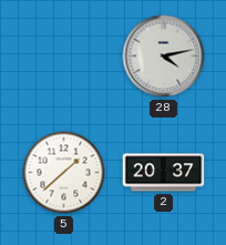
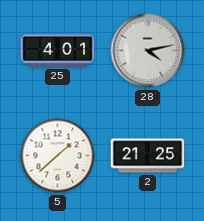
25: none -> 4:01 (58, 51)
2: 20:37 -> 21:25 (148, 156)
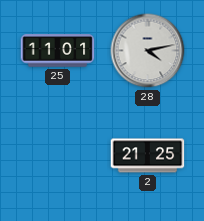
25: 4:01 -> 11:01 (58, 51)
5: 1:38 -> none (58, 156)
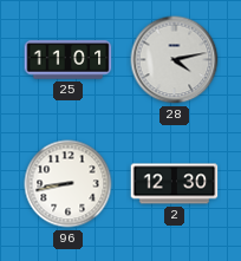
96: none -> 8:43 (69, 184)
2: 21:25 -> 12:30 (175, 184)
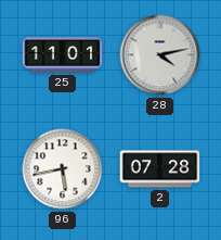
96: 8:43 -> 5:43 (63, 169)
2: 12:30 -> 07:28 (160, 169)
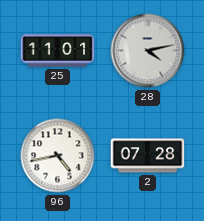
96: 5:43 -> 4:43 (58, 156)
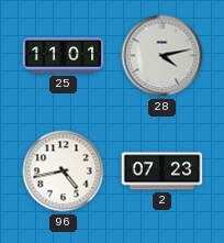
2: 07:28 -> 07:23 (163, 172)
